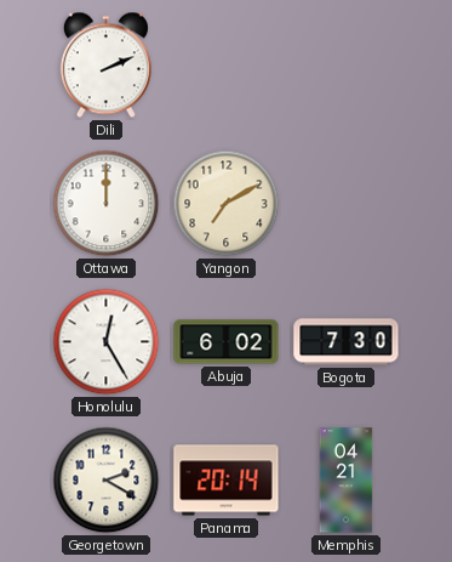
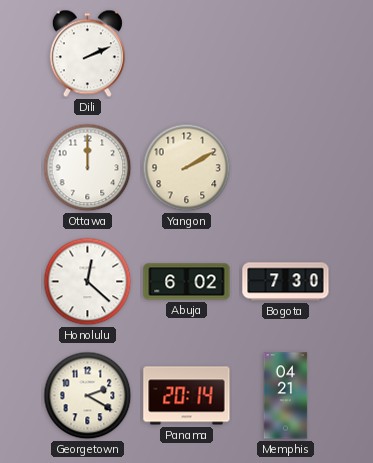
Yangon: 7:10 -> 2:10 (187, 168)
Honolulu: 12:25 -> 12:22 (88, 282)
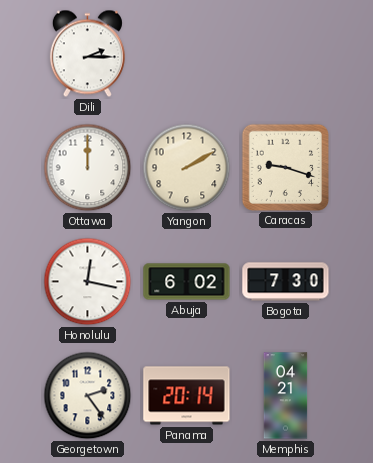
Dili: 2:11 -> 2:15 (87, 54)
Caracas: none -> 9:18 (285, 167)
Honolulu: 12:22 -> 12:17 (88, 282)
Georgetown: 2:20 -> 2:24 (88, 396)
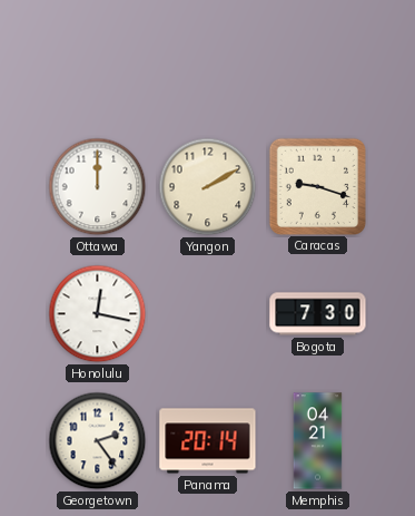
Dili: 2:15 -> none (87, 54)
Abuja: 6:02 -> none (187, 282)
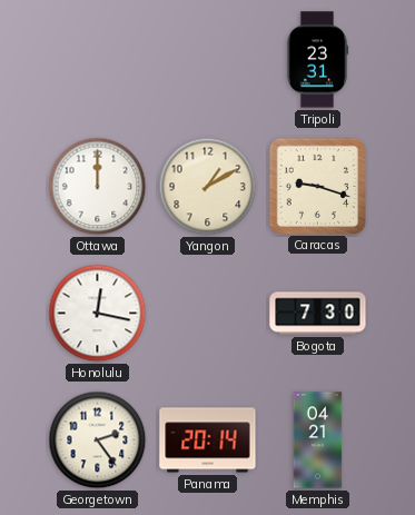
Tripoli: none -> 23:31 (317, 60)
Yangon: 2:10 -> 1:10 (208, 187)
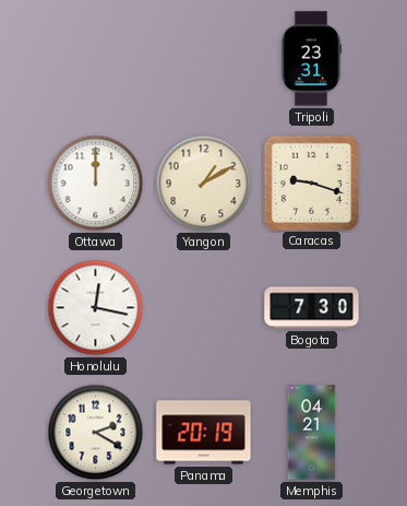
Georgetown: 2:24 -> 2:20 (96, 433)
Panama: 20:14 -> 20:19 (204, 433)
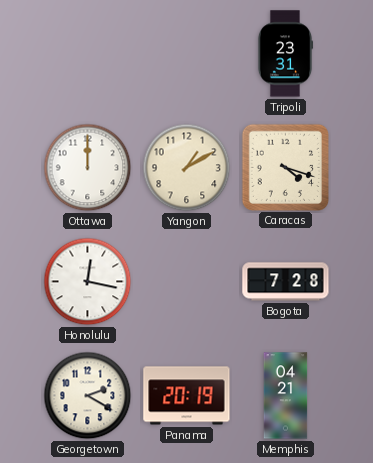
Caracas: 9:18 -> 4:18 (285, 167)
Bogota: 7:30 -> 7:28 (286, 282)
